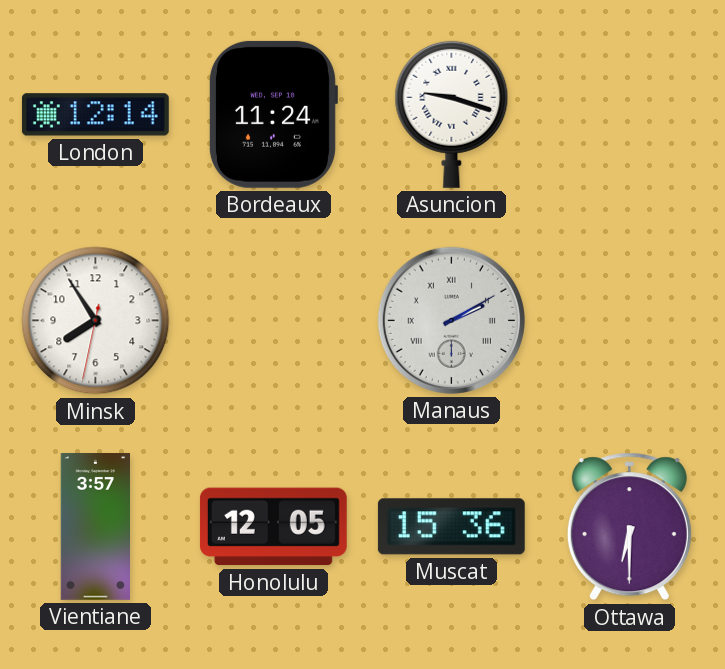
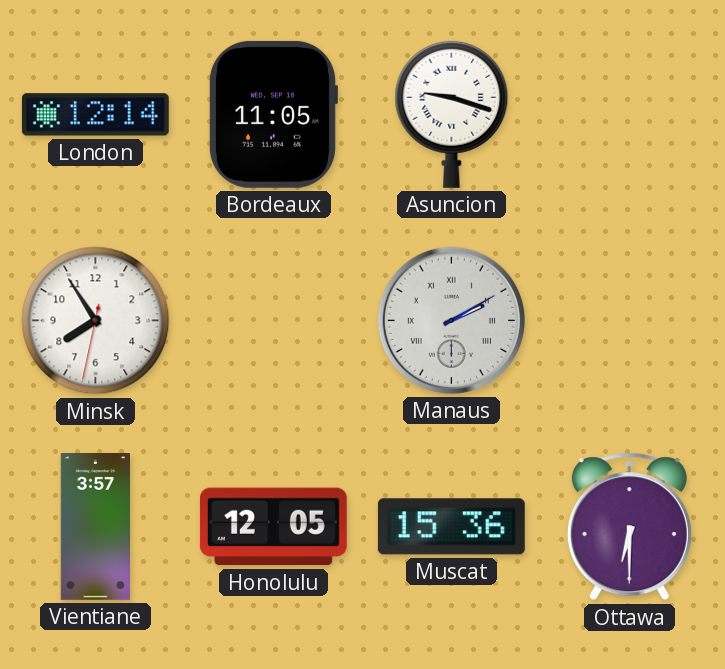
Bordeaux: 11:24 -> 11:05 (273, 114)
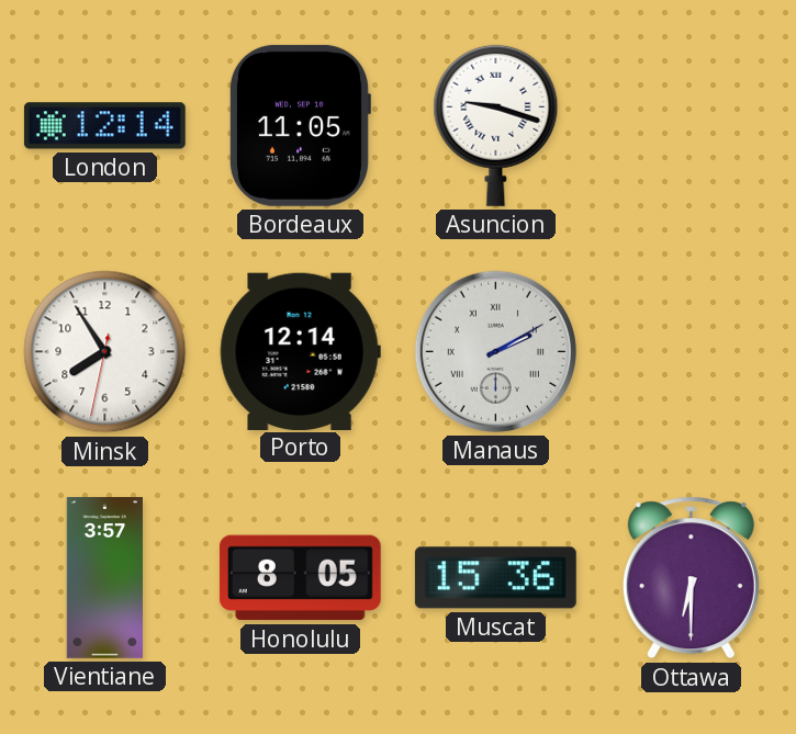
Porto: none -> 12:14 (300, 351)
Honolulu: 12:05 -> 8:05 (300, 578)
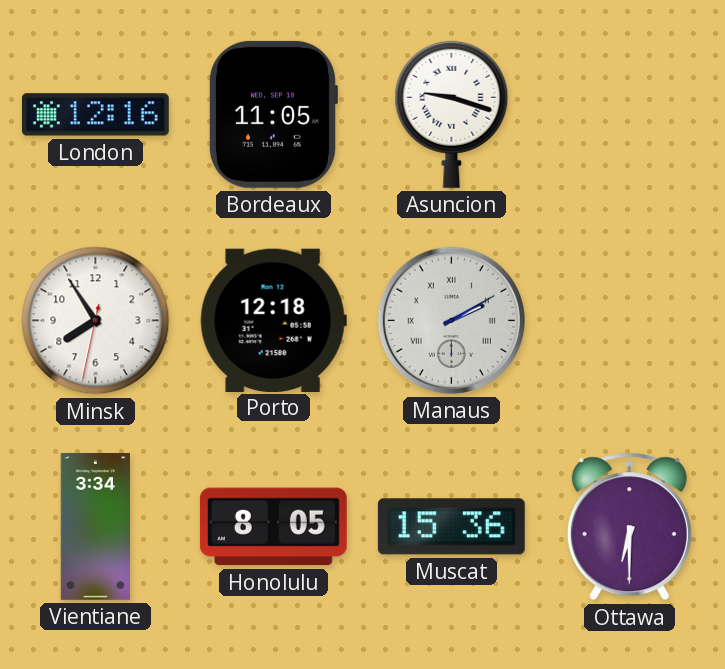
London: 12:14 -> 12:16 (95, 115)
Porto: 12:14 -> 12:18 (273, 320)
Vientiane: 3:57 -> 3:34 (95, 527)
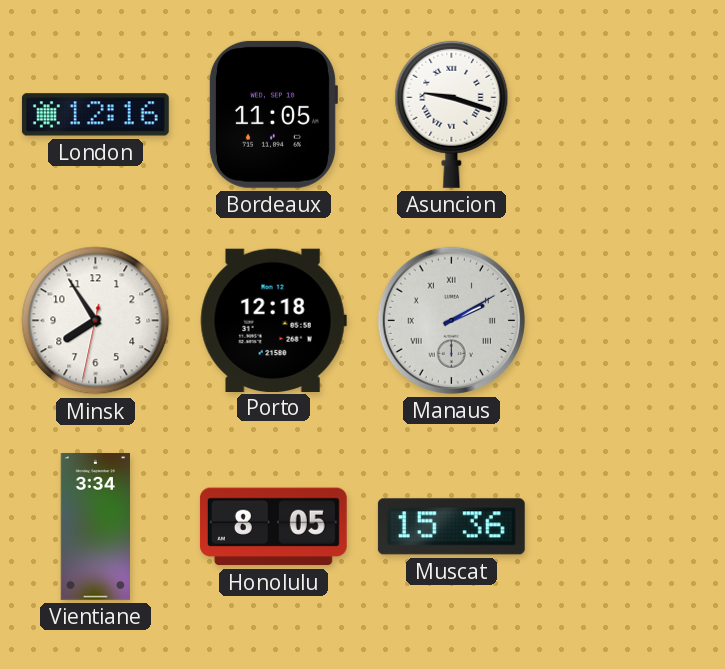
Ottawa: 6:30 -> none (629, 527)
